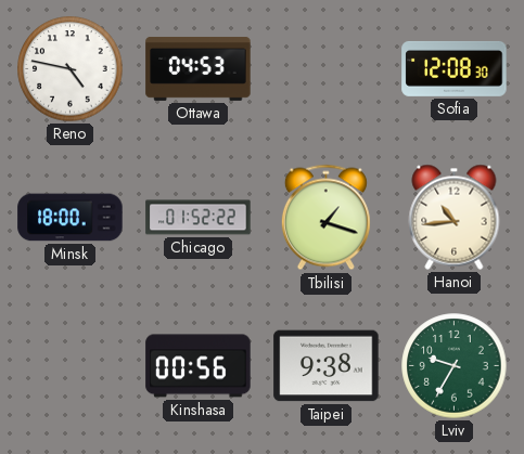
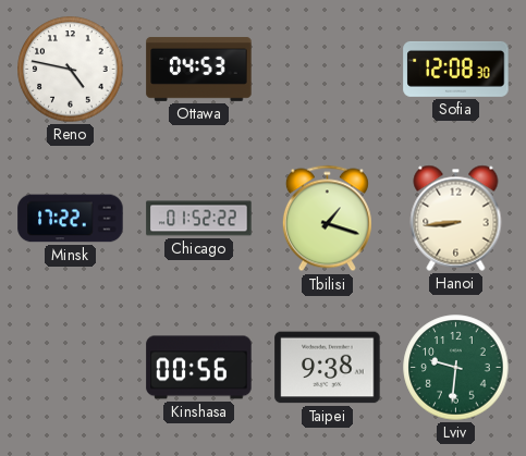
Minsk: 18:00 -> 17:22 (71, 219)
Hanoi: 10:44 -> 8:44 (456, 218)
Lviv: 9:35 -> 9:31 (456, 368)
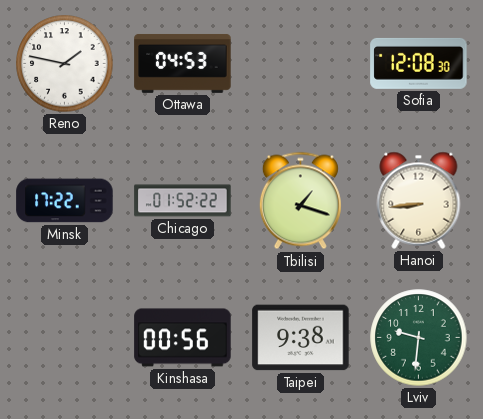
Reno: 4:47 -> 1:47 (65, 64)
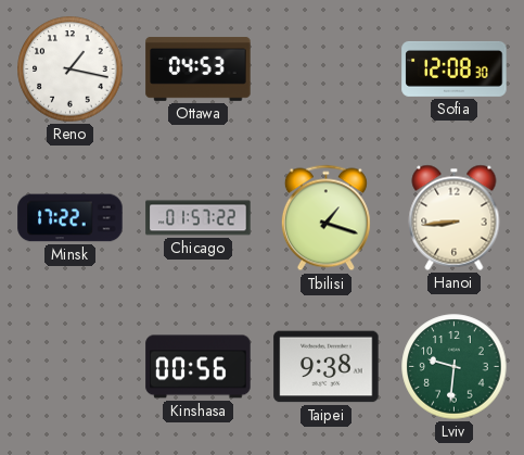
Reno: 1:47 -> 1:17 (71, 69)
Chicago: 01:52 -> 01:57 (199, 218)
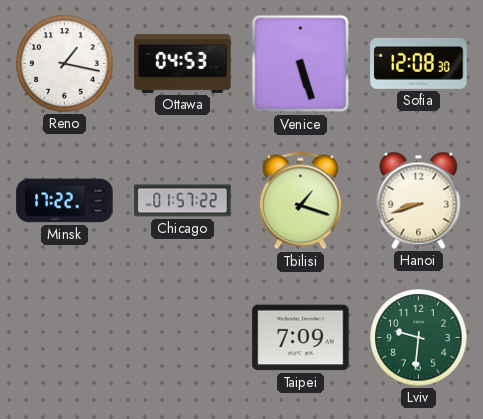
Venice: none -> 5:27 (301, 64)
Hanoi: 8:44 -> 8:42 (419, 200)
Kinshasa: 00:56 -> none (199, 367)
Taipei: 9:38 -> 7:09 (301, 338)
